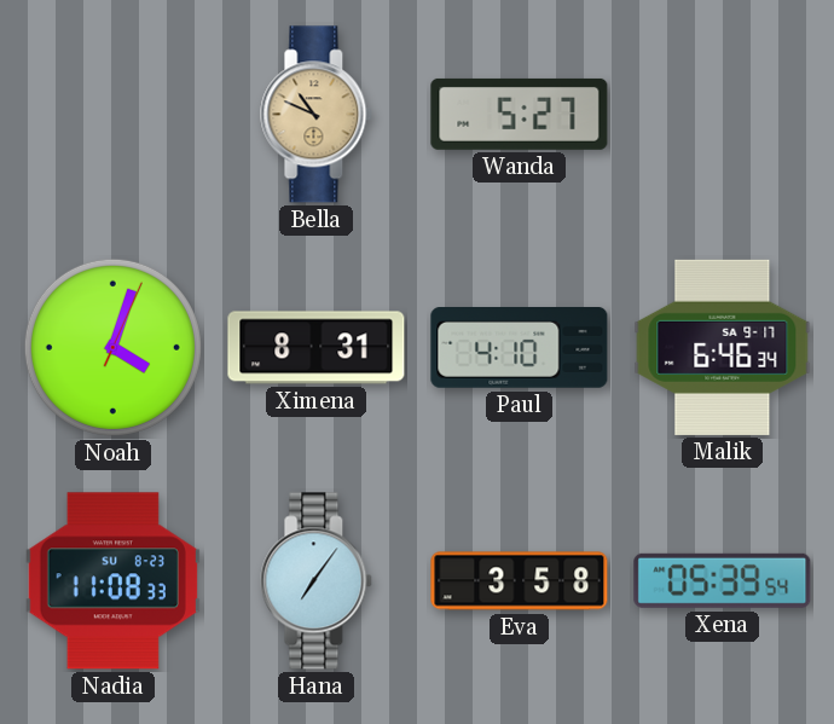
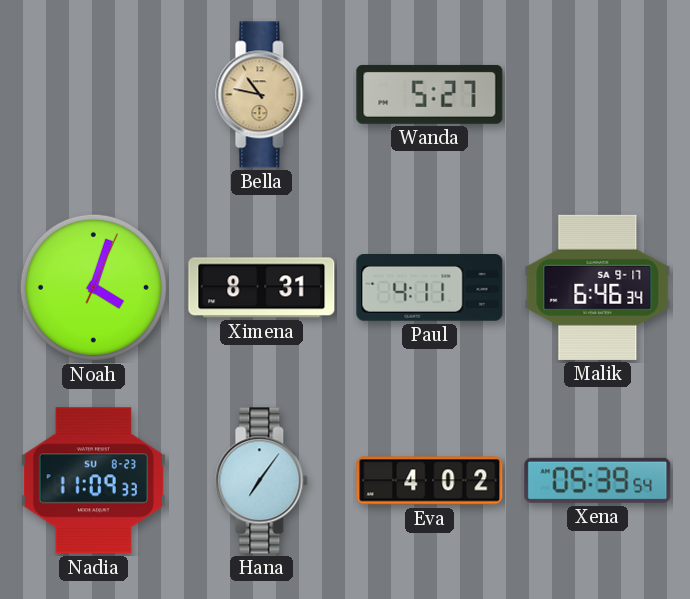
Bella: 10:49 -> 10:47 (262, 95)
Paul: 4:10 -> 4:11 (430, 288)
Nadia: 11:08 -> 11:09 (93, 481)
Eva: 3:58 -> 4:02 (430, 481)
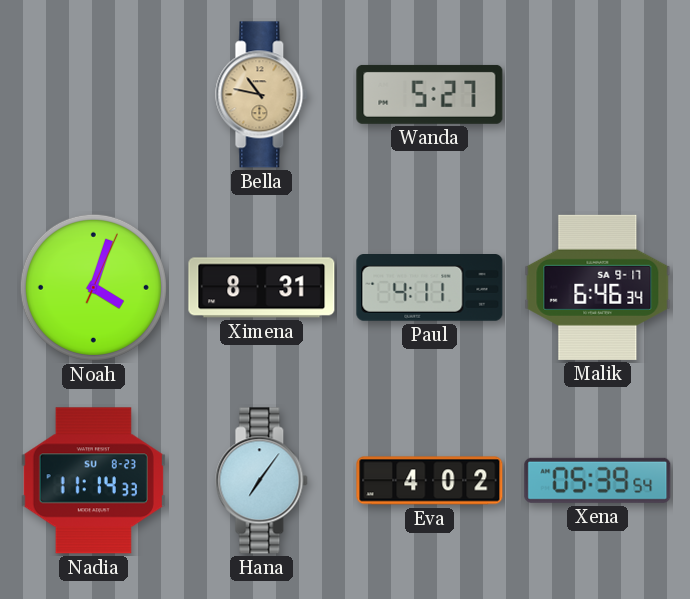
Nadia: 11:09 -> 11:14 (93, 481)
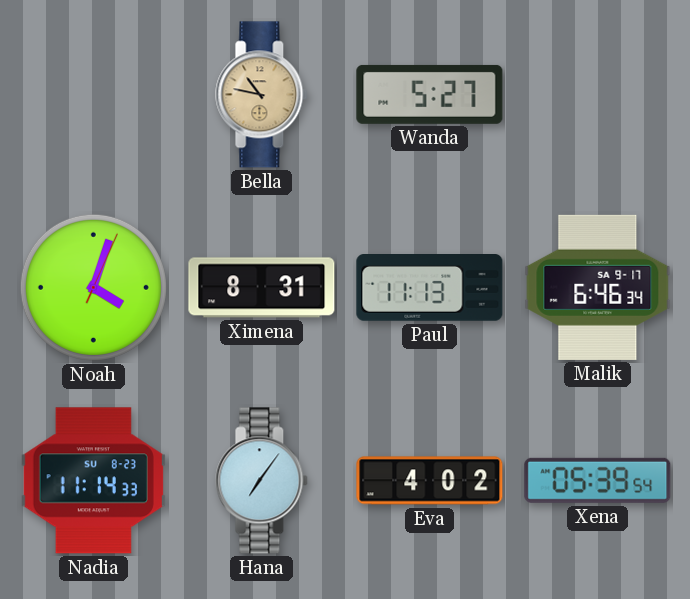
Paul: 4:11 -> 11:13 (430, 288)
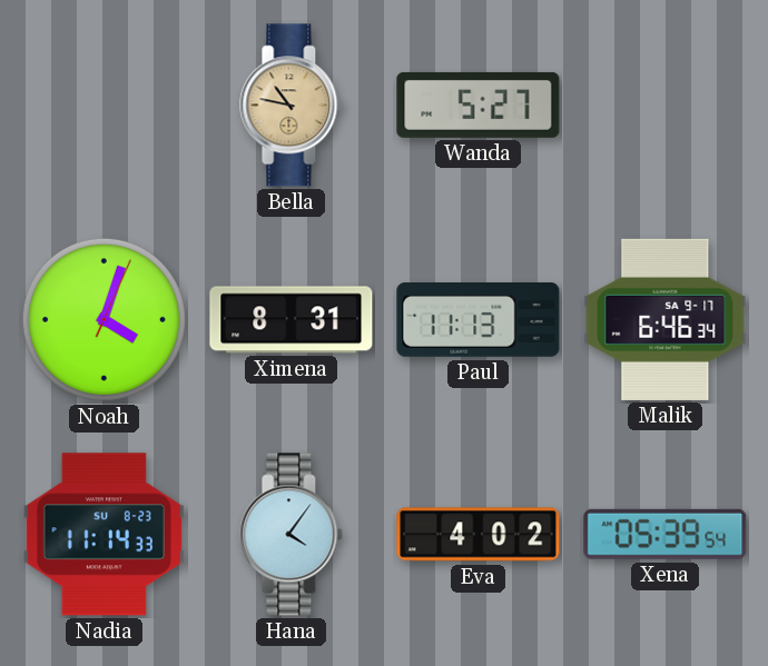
Hana: 7:06 -> 4:06 (292, 535)
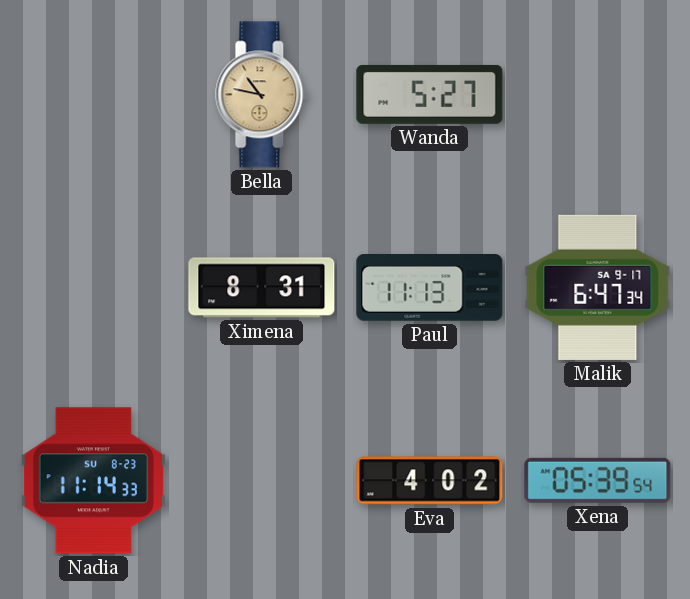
Noah: 4:03 -> none (104, 319)
Malik: 6:46 -> 6:47 (598, 287)
Hana: 4:06 -> none (292, 535)
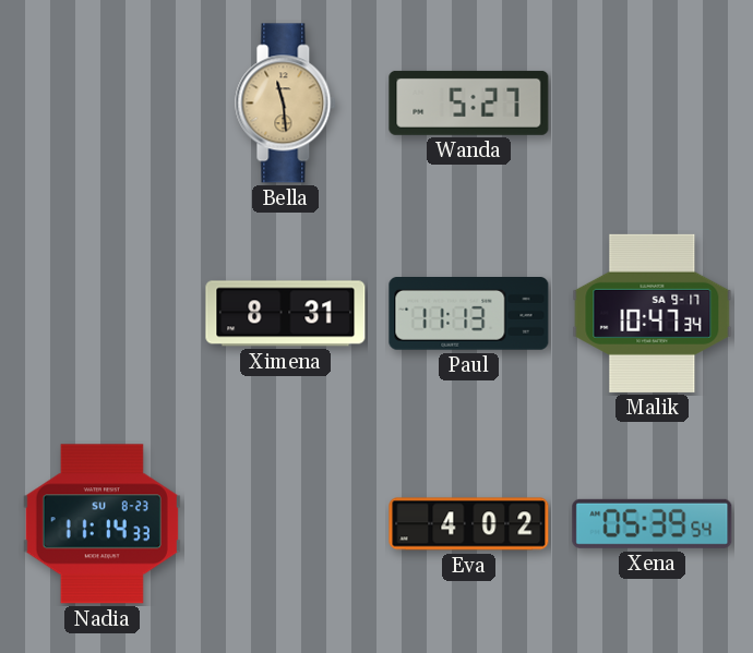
Bella: 10:47 -> 11:29 (286, 104)
Malik: 6:47 -> 10:47 (653, 313)
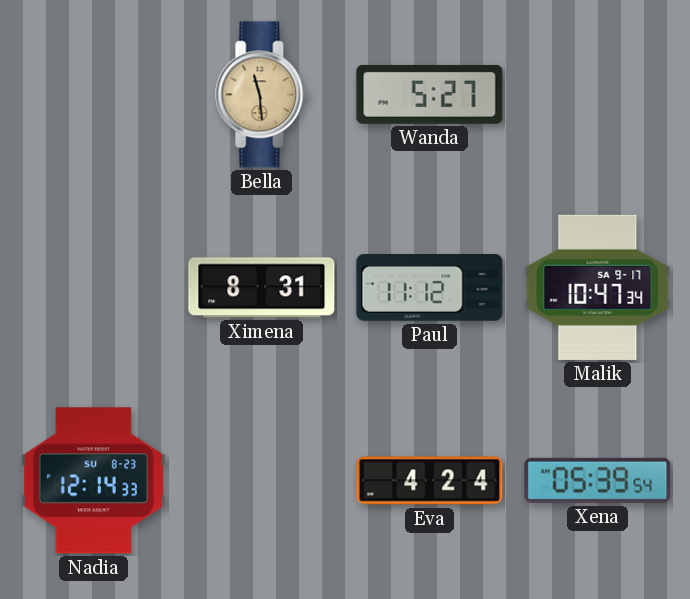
Paul: 11:13 -> 11:12 (430, 288)
Nadia: 11:14 -> 12:14 (93, 481)
Eva: 4:02 -> 4:24 (430, 481)
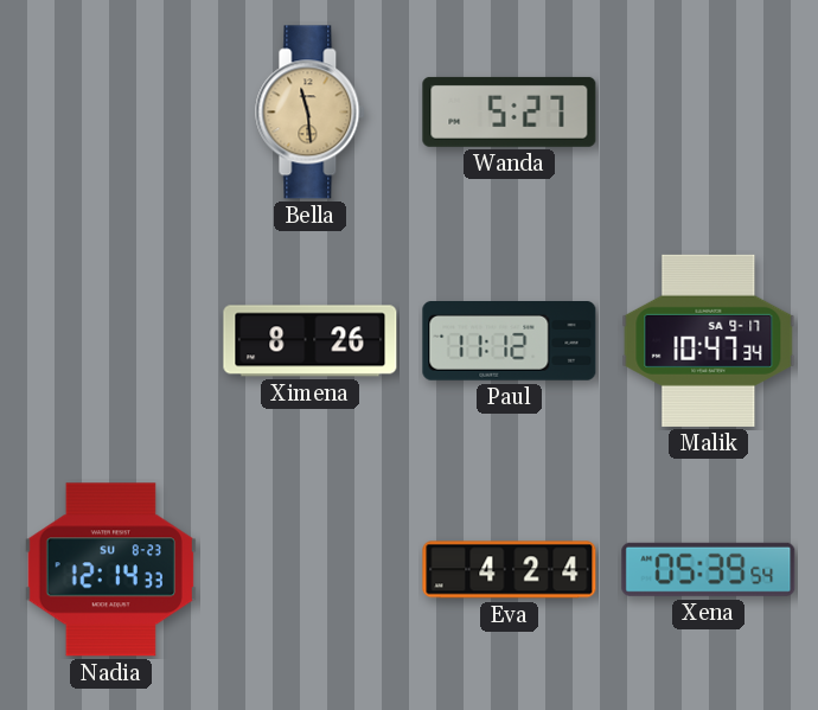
Ximena: 8:31 -> 8:26 (311, 341)
